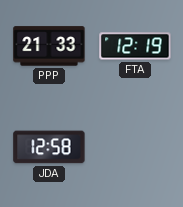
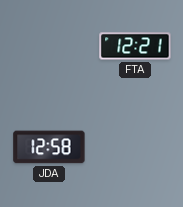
PPP: 21:33 -> none (49, 46)
FTA: 12:19 -> 12:21 (135, 46)
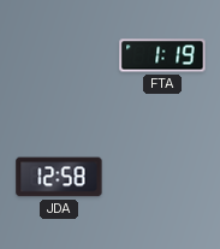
FTA: 12:21 -> 1:19 (162, 55)
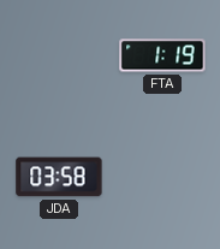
JDA: 12:58 -> 03:58 (59, 177)
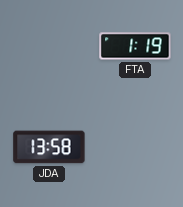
JDA: 03:58 -> 13:58 (49, 147)
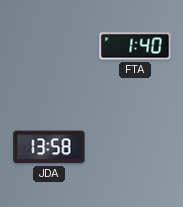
FTA: 1:19 -> 1:40 (135, 46)
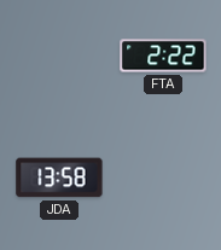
FTA: 1:40 -> 2:22 (163, 56)
